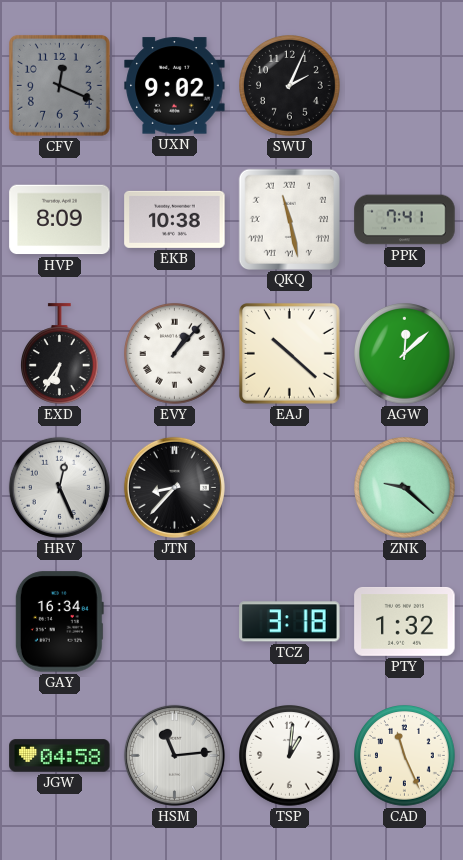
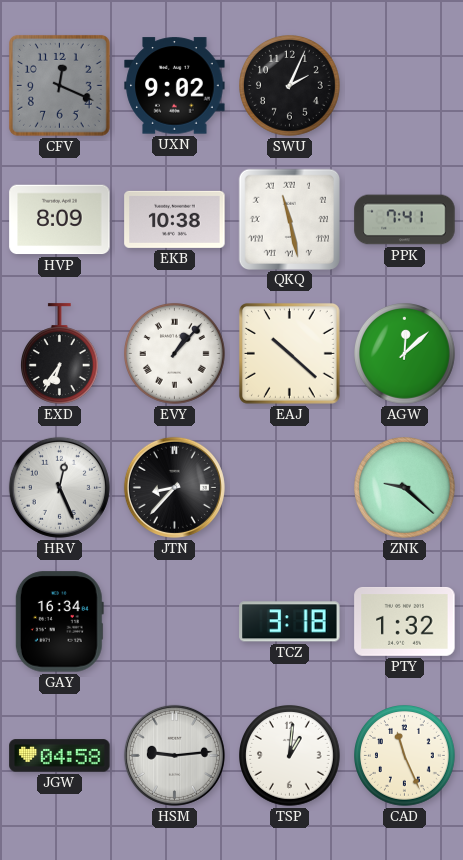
HSM: 11:14 -> 9:14 (174, 755)
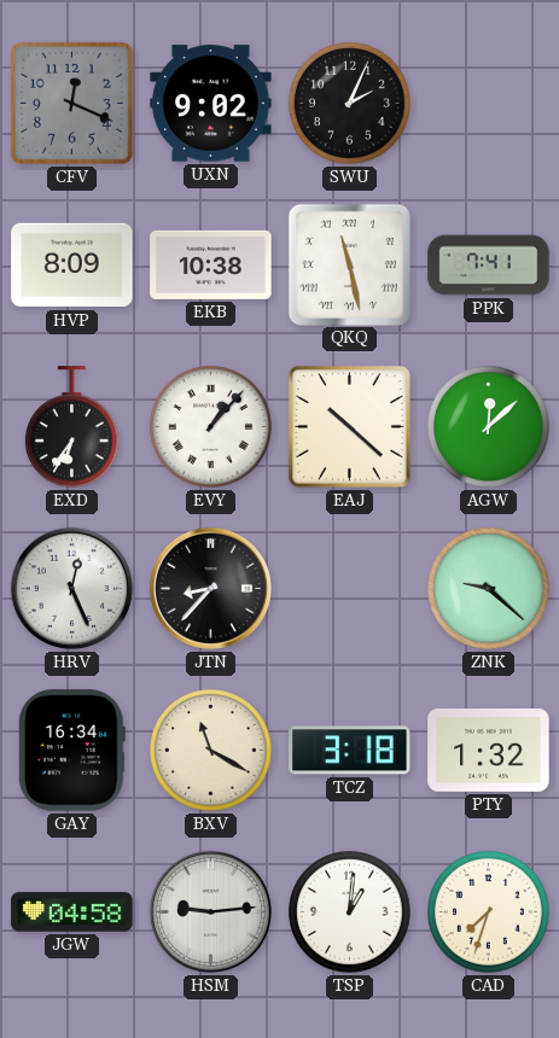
BXV: none -> 11:20 (211, 751)
CAD: 11:26 -> 7:33 (489, 912)
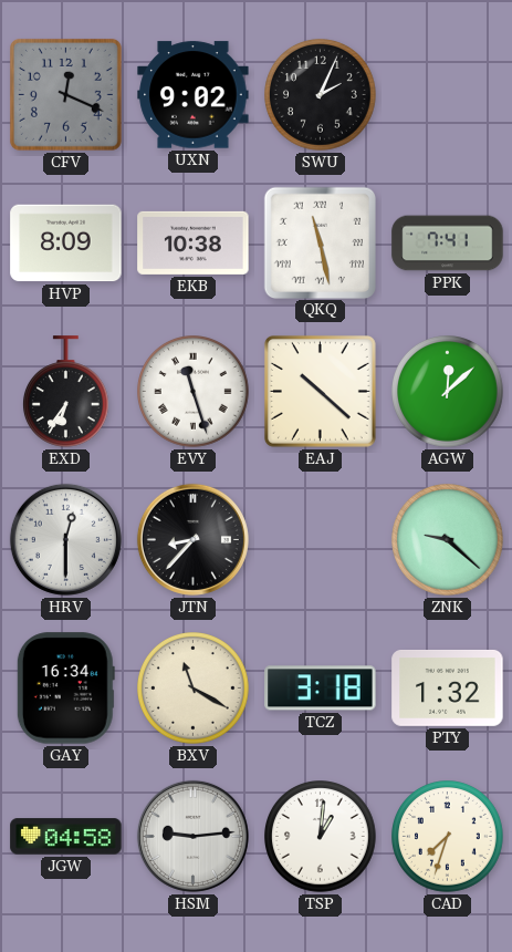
EVY: 1:07 -> 11:27 (194, 392)
HRV: 12:26 -> 12:30 (65, 539)
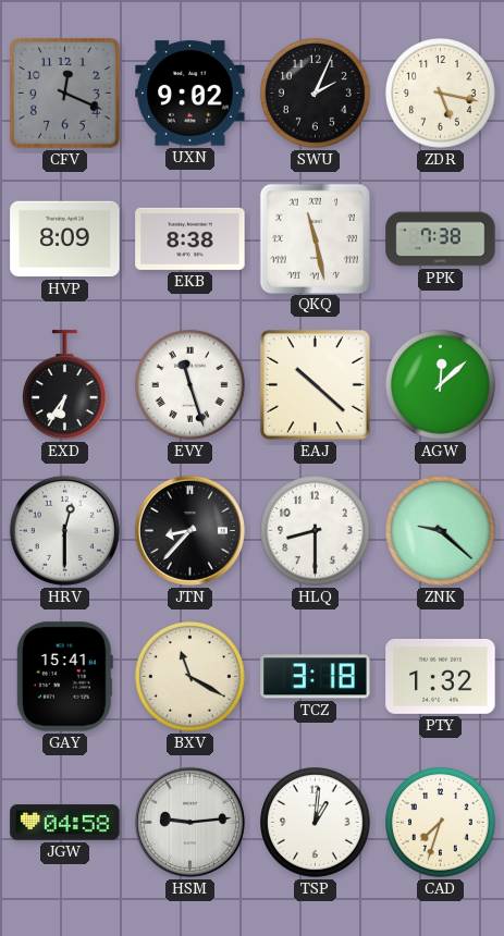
ZDR: none -> 5:17 (441, 94)
EKB: 10:38 -> 8:38 (190, 238)
PPK: 7:41 -> 7:38 (441, 239)
HLQ: none -> 8:30 (316, 531)
GAY: 16:34 -> 15:41 (64, 677)
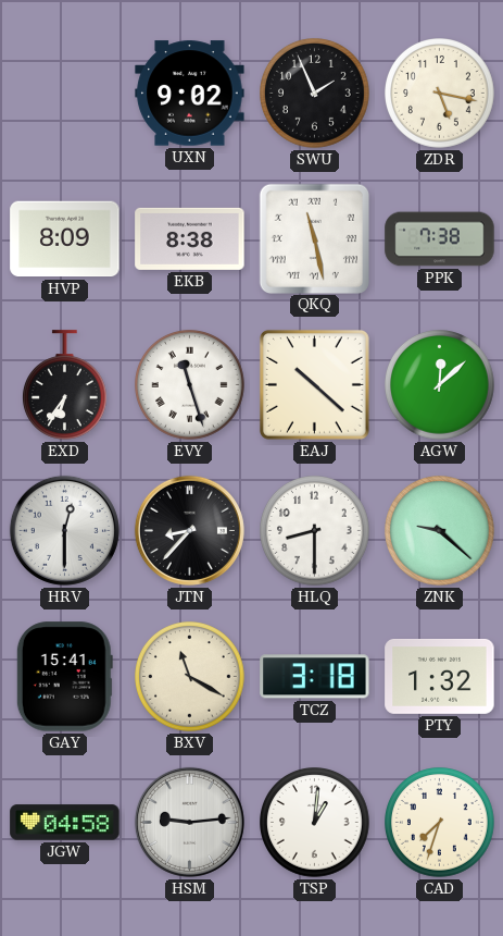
CFV: 12:19 -> none (64, 93)
SWU: 2:04 -> 1:56 (315, 94)
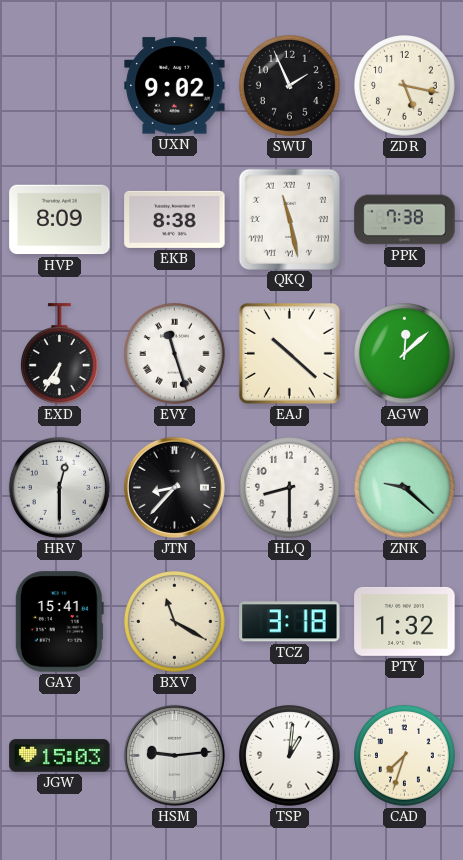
JGW: 04:58 -> 15:03 (60, 756)
